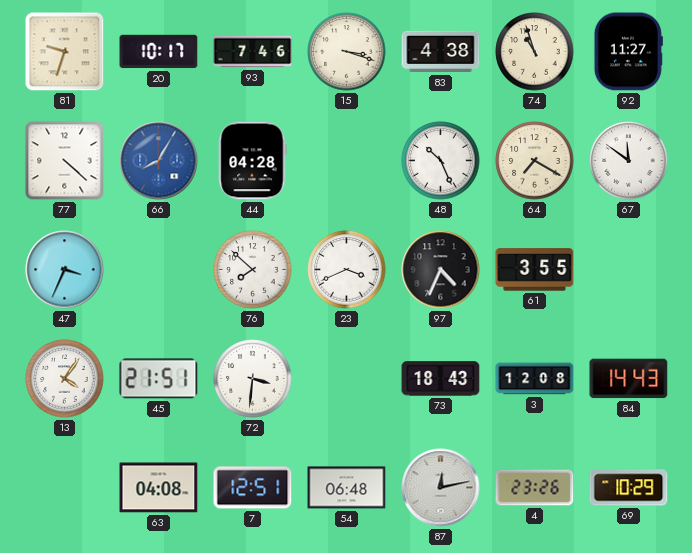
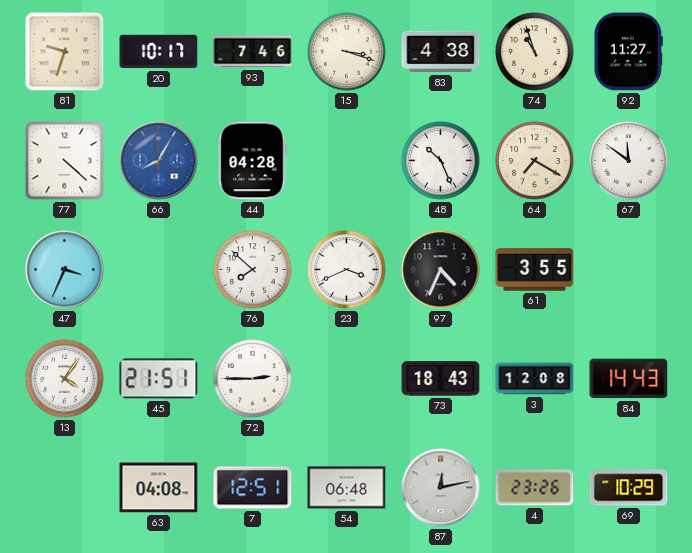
72: 3:31 -> 2:45 (253, 379)
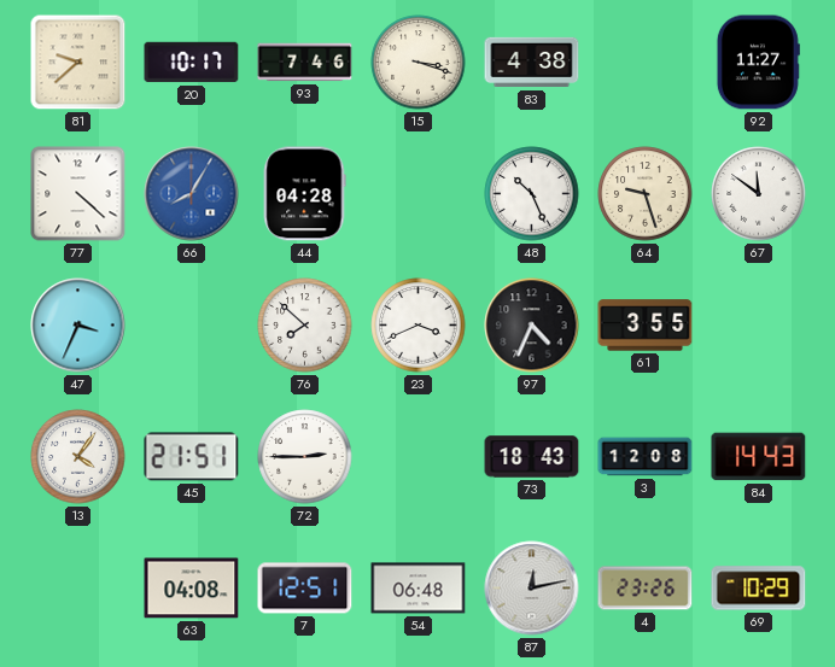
81: 9:33 -> 9:38 (78, 63)
74: 10:57 -> none (535, 52)
64: 7:20 -> 9:27 (646, 194)
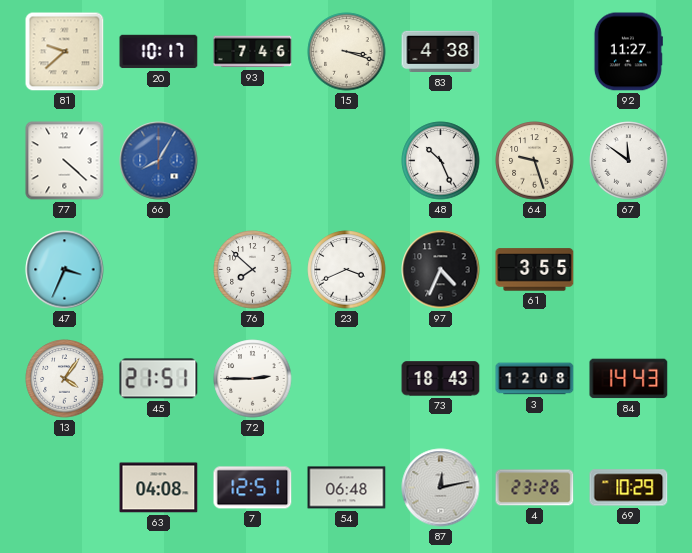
44: 04:28 -> none (304, 194)
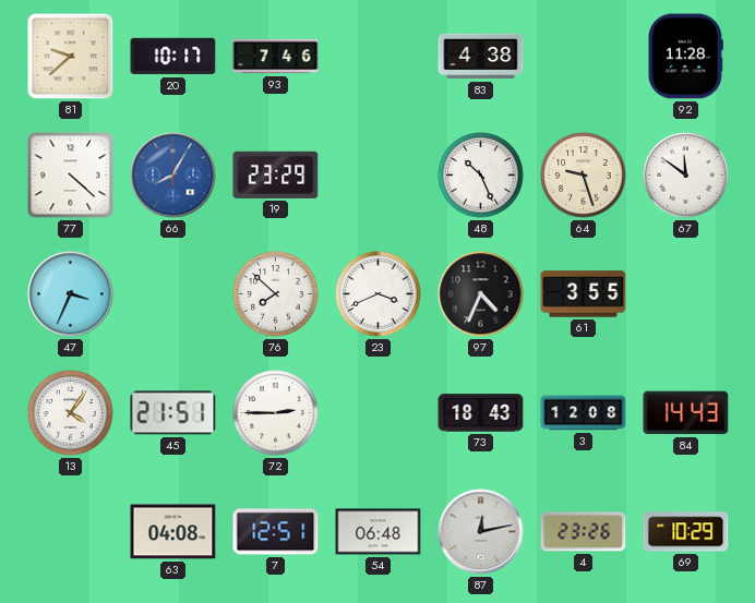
15: 3:18 -> none (347, 52)
92: 11:27 -> 11:28 (685, 57)
19: none -> 23:29 (276, 174)
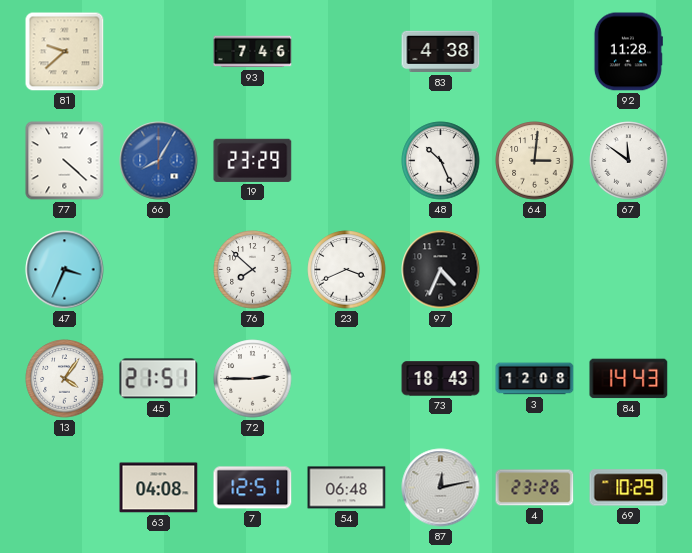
20: 10:17 -> none (173, 57)
64: 9:27 -> 3:01 (535, 161)
61: 3:55 -> none (584, 294)
